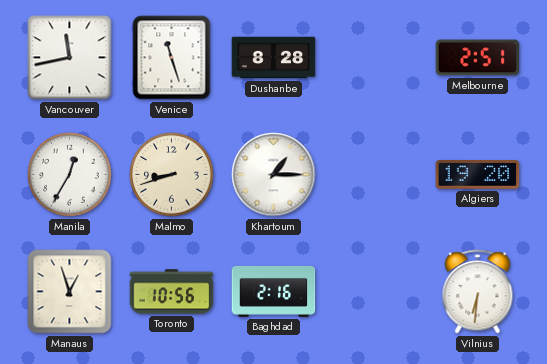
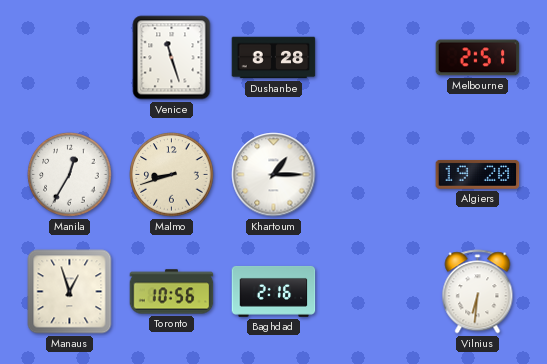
Vancouver: 11:43 -> none (70, 58)
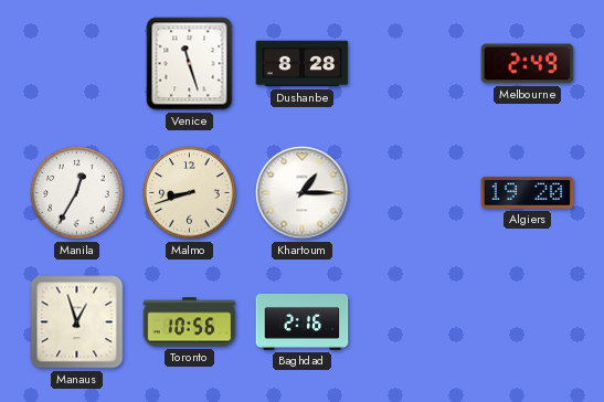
Melbourne: 2:51 -> 2:49 (528, 64)
Vilnius: 6:31 -> none (478, 292)
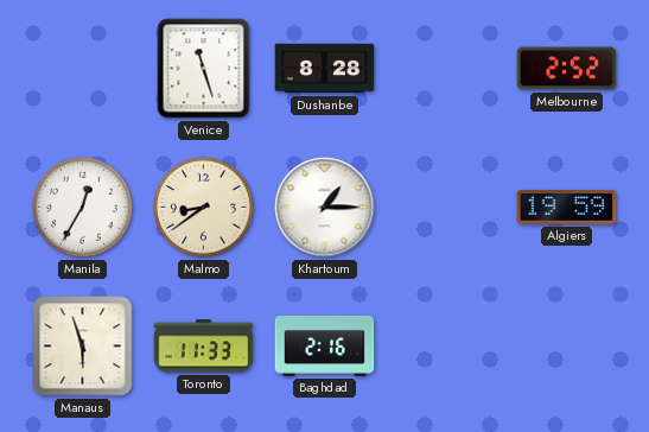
Melbourne: 2:49 -> 2:52 (567, 69)
Malmo: 8:42 -> 8:39 (204, 208)
Algiers: 19:20 -> 19:59 (567, 207)
Manaus: 12:57 -> 5:57 (83, 347)
Toronto: 10:56 -> 11:33 (204, 347)
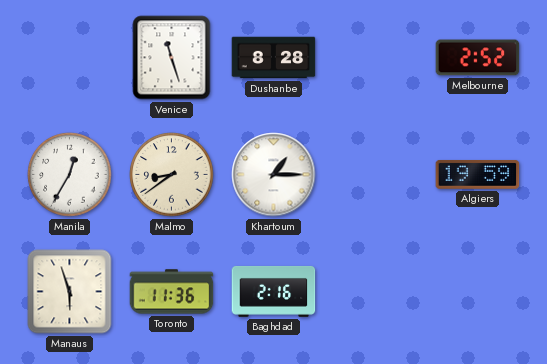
Toronto: 11:33 -> 11:36 (172, 292)
